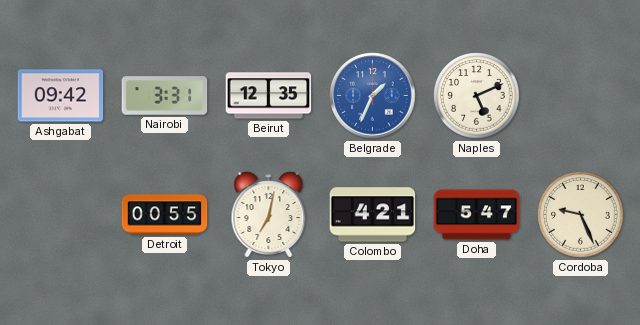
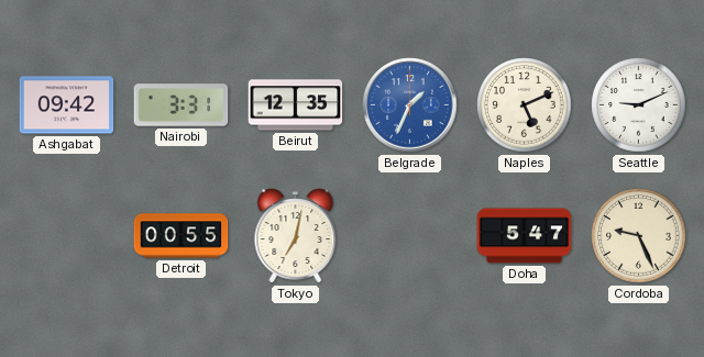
Seattle: none -> 9:11 (639, 105)
Colombo: 4:21 -> none (373, 215)
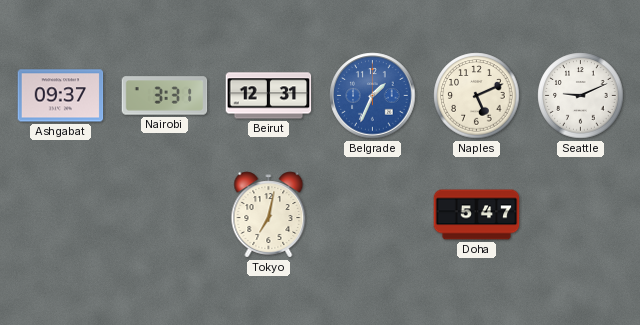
Ashgabat: 09:42 -> 09:37 (61, 96)
Beirut: 12:35 -> 12:31 (269, 96)
Detroit: 00:55 -> none (182, 236)
Cordoba: 9:26 -> none (639, 236)
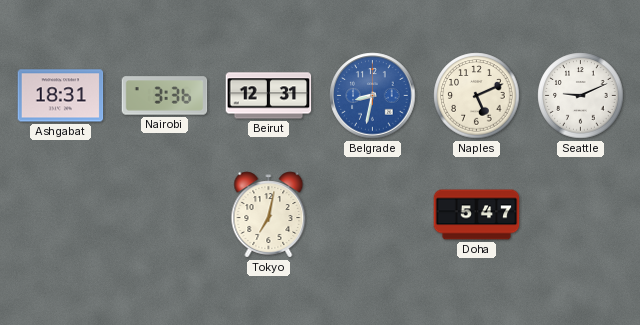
Ashgabat: 09:37 -> 18:31 (61, 96)
Nairobi: 3:31 -> 3:36 (165, 96)
Belgrade: 1:34 -> 8:32 (373, 96)
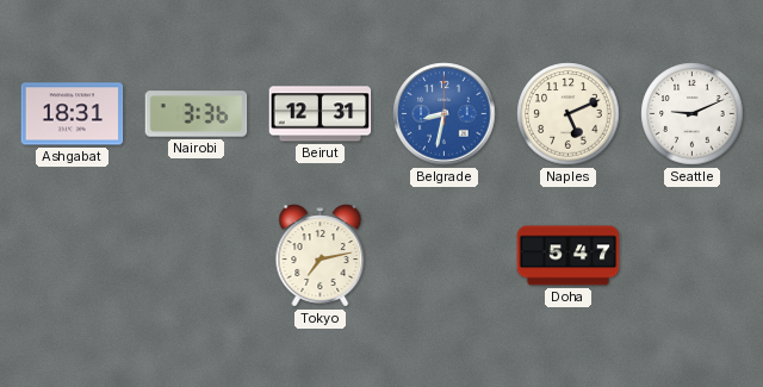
Tokyo: 7:02 -> 7:13 (321, 256)
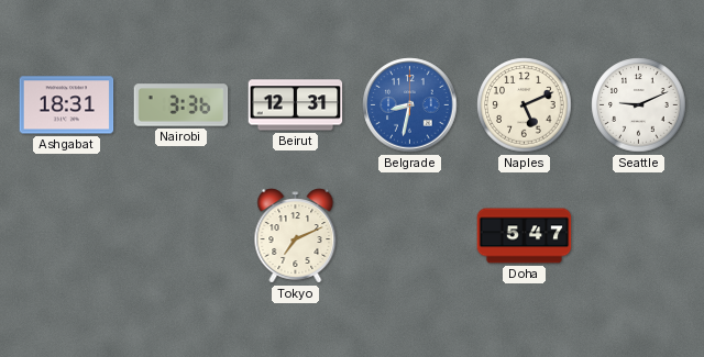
Tokyo: 7:13 -> 7:11 (296, 236)
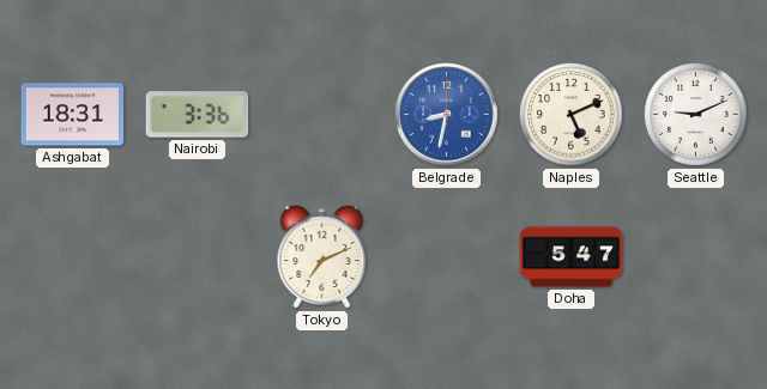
Beirut: 12:31 -> none (296, 105)
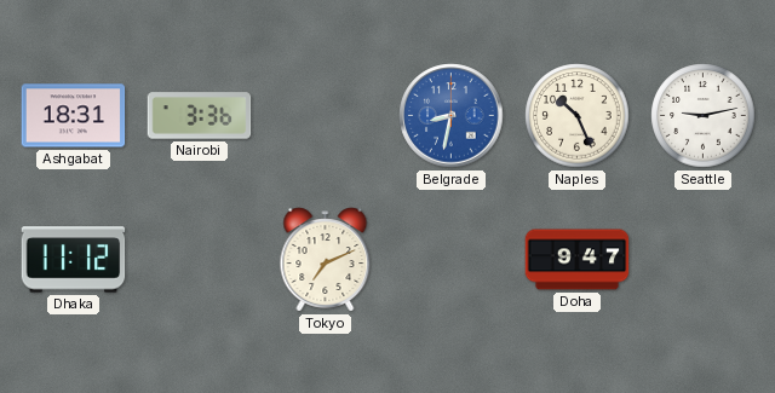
Naples: 5:11 -> 10:26 (578, 116)
Seattle: 9:11 -> 9:13 (704, 116)
Dhaka: none -> 11:12 (74, 260)
Doha: 5:47 -> 9:47 (578, 260)
